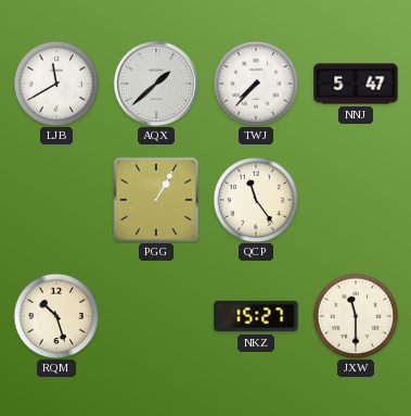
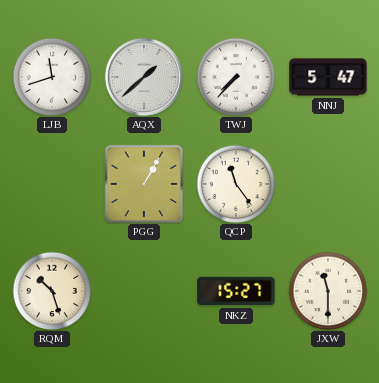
LJB: 11:40 -> 11:42 (52, 77)
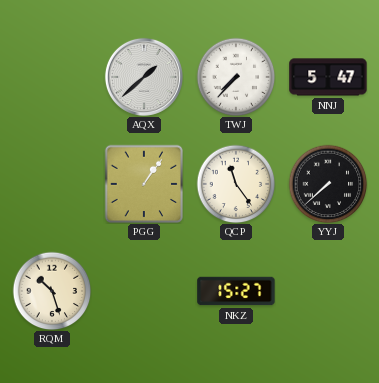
LJB: 11:42 -> none (52, 77)
PGG: 1:05 -> 1:06 (144, 184)
YYJ: none -> 7:38 (328, 184)
JXW: 11:30 -> none (328, 291)
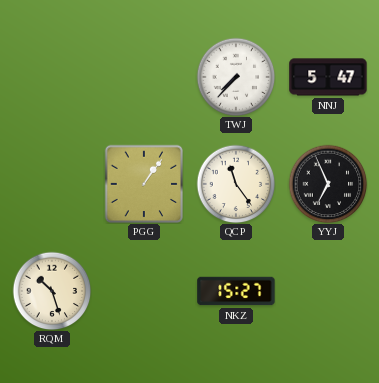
AQX: 1:38 -> none (144, 77)
YYJ: 7:38 -> 6:56 (328, 184)
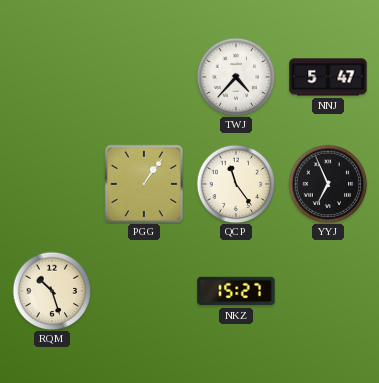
TWJ: 7:37 -> 4:37 (236, 77)
